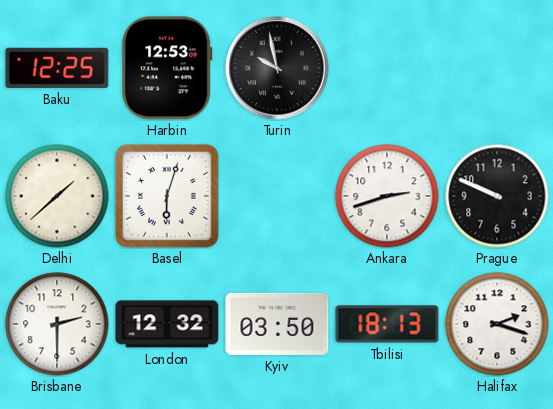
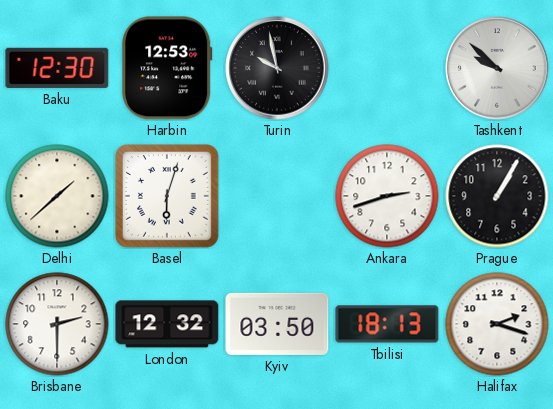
Baku: 12:25 -> 12:30 (57, 68)
Tashkent: none -> 9:52 (497, 68)
Prague: 9:49 -> 1:05 (497, 196)
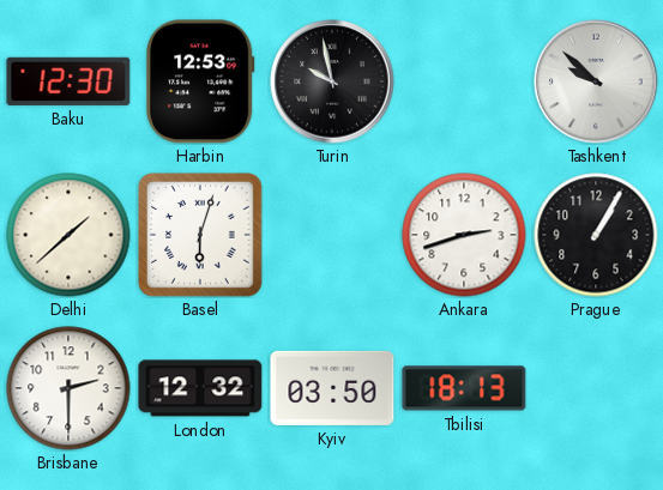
Halifax: 2:18 -> none (497, 324)
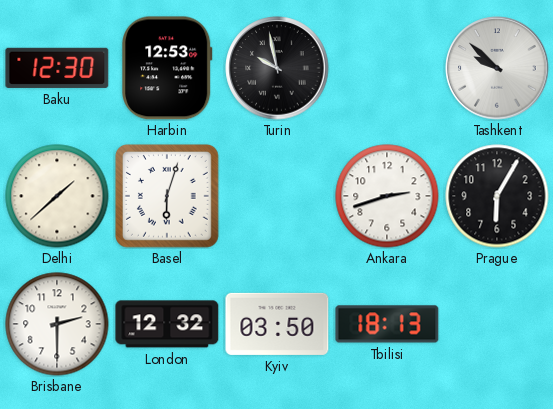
Prague: 1:05 -> 6:05 (497, 196)
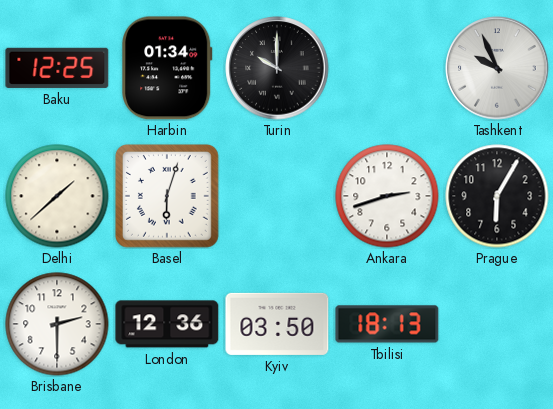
Baku: 12:30 -> 12:25 (57, 68)
Harbin: 12:53 -> 01:34 (167, 68)
Turin: 9:58 -> 10:00 (277, 68)
Tashkent: 9:52 -> 9:56 (497, 68)
London: 12:32 -> 12:36 (167, 324)
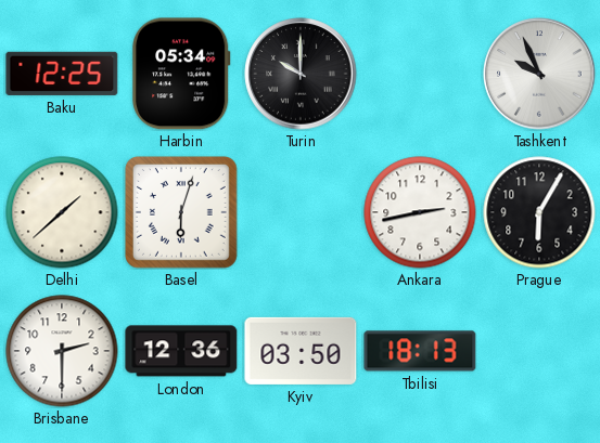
Harbin: 01:34 -> 05:34 (181, 74)
Ankara: 2:42 -> 2:43 (420, 212)
